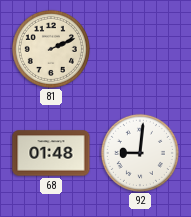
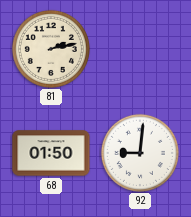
81: 2:11 -> 2:13 (51, 49)
68: 01:48 -> 01:50 (51, 153)
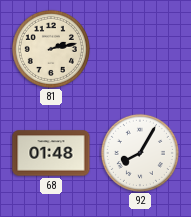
68: 01:50 -> 01:48 (51, 153)
92: 9:01 -> 8:05 (140, 153)
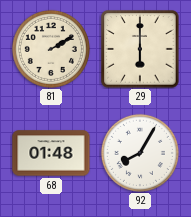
81: 2:13 -> 2:10 (51, 49)
29: none -> 6:00 (140, 49)
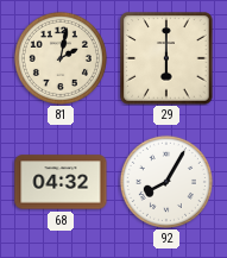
81: 2:10 -> 2:02 (61, 58)
68: 01:48 -> 04:32 (61, 182)
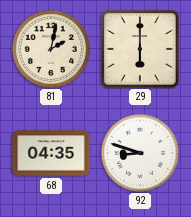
68: 04:32 -> 04:35 (51, 153)
92: 8:05 -> 8:48 (140, 153)
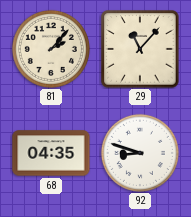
81: 2:02 -> 2:07 (51, 49)
29: 6:00 -> 11:07 (140, 49)
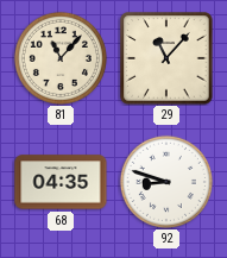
81: 2:07 -> 11:07 (61, 58)
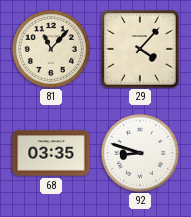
29: 11:07 -> 4:07 (140, 49)
68: 04:35 -> 03:35 (51, 153)
